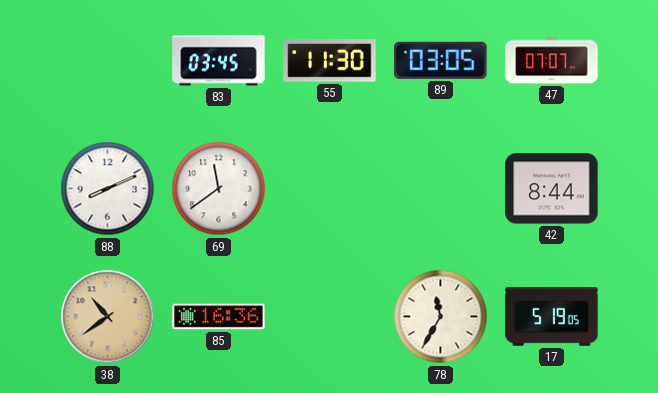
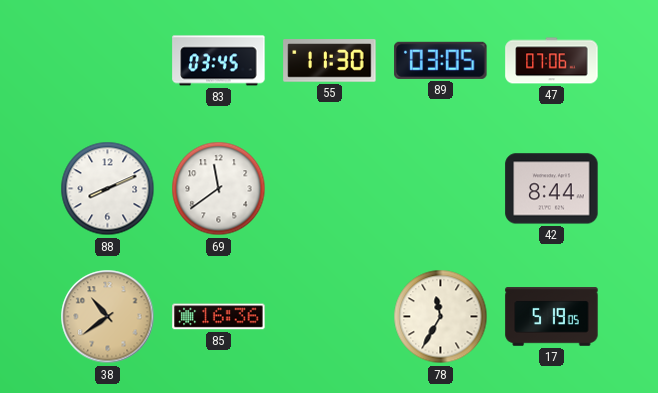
47: 07:07 -> 07:06 (552, 61)
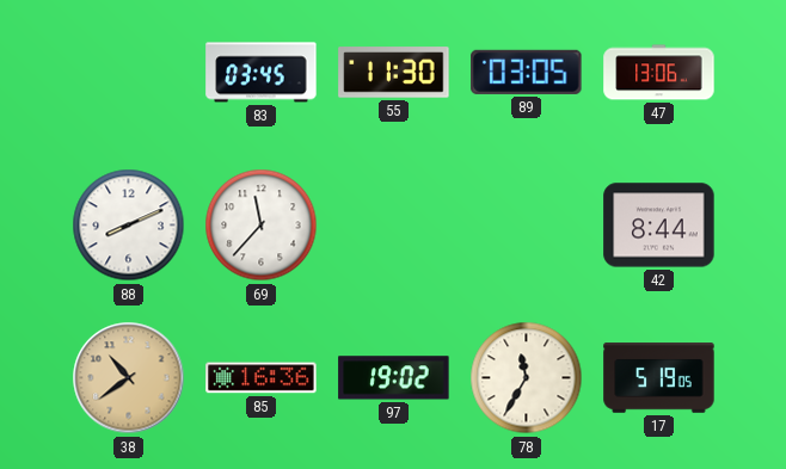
47: 07:06 -> 13:06 (659, 73)
69: 11:39 -> 11:37 (262, 226)
97: none -> 19:02 (394, 378)
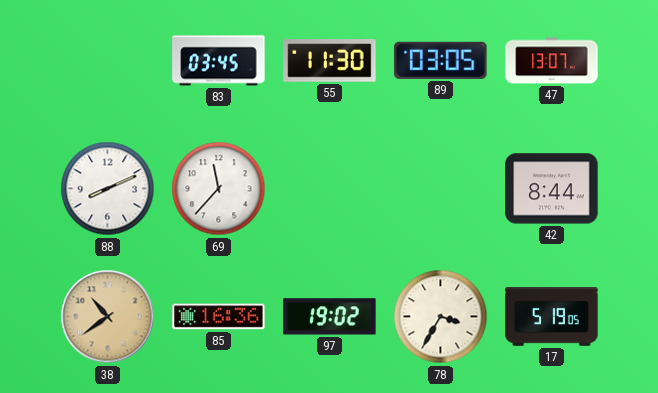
47: 13:06 -> 13:07 (552, 61)
78: 11:35 -> 3:35 (441, 317)
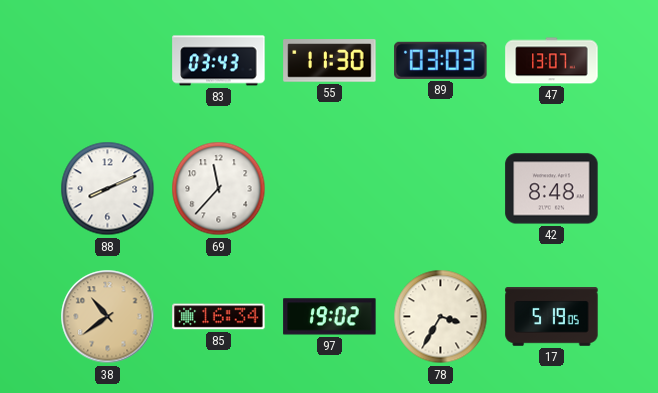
83: 03:45 -> 03:43 (219, 61)
89: 03:05 -> 03:03 (441, 60)
42: 8:44 -> 8:48 (552, 189)
85: 16:36 -> 16:34 (219, 317)
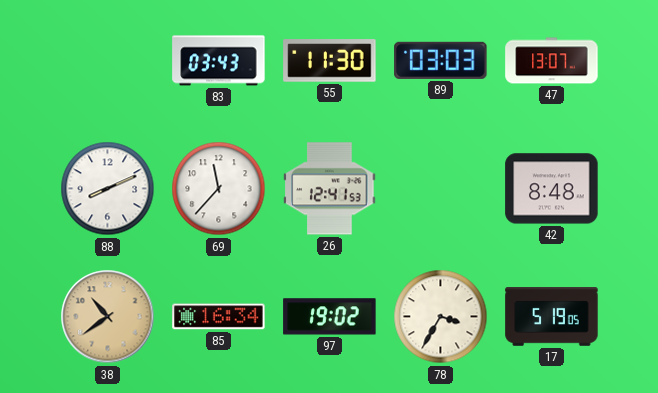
26: none -> 12:41 (330, 189)
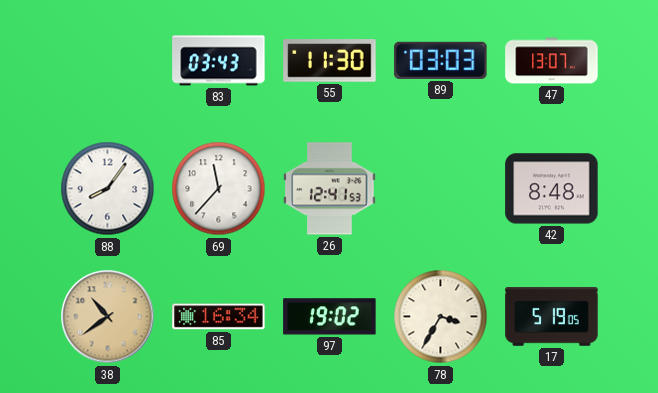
88: 8:11 -> 8:06 (108, 189)
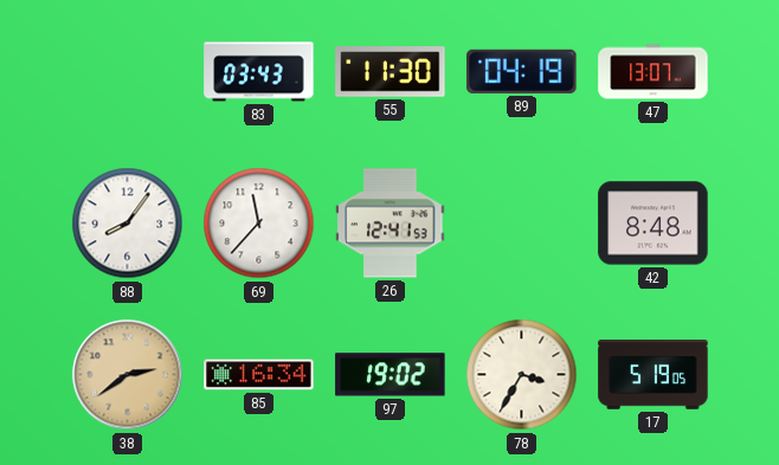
89: 03:03 -> 04:19 (522, 71)
38: 10:39 -> 2:39 (128, 375)
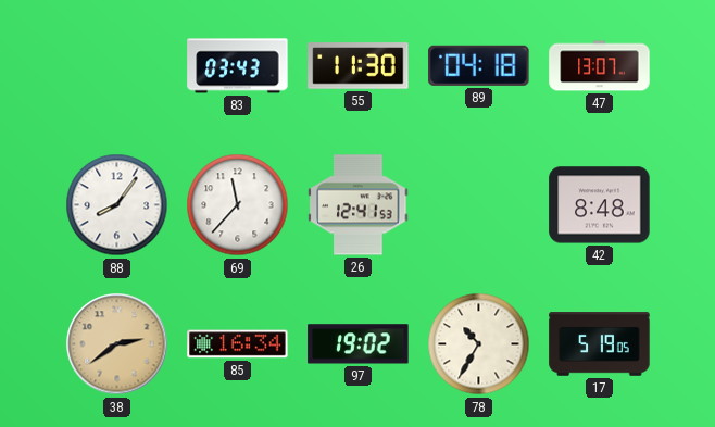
89: 04:19 -> 04:18 (479, 65)
78: 3:35 -> 10:35 (479, 344)
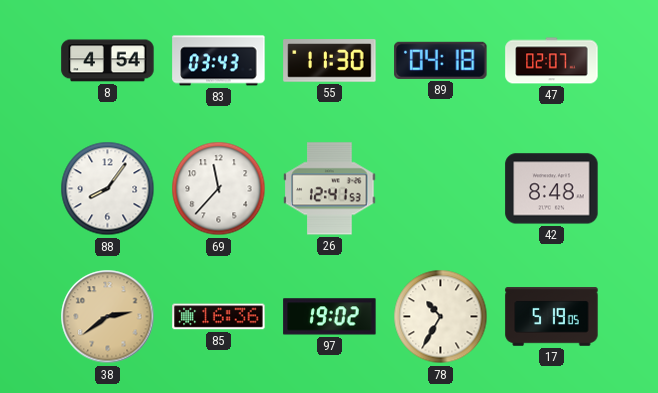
8: none -> 4:54 (108, 61)
47: 13:07 -> 02:07 (552, 61)
85: 16:34 -> 16:36 (219, 317)
